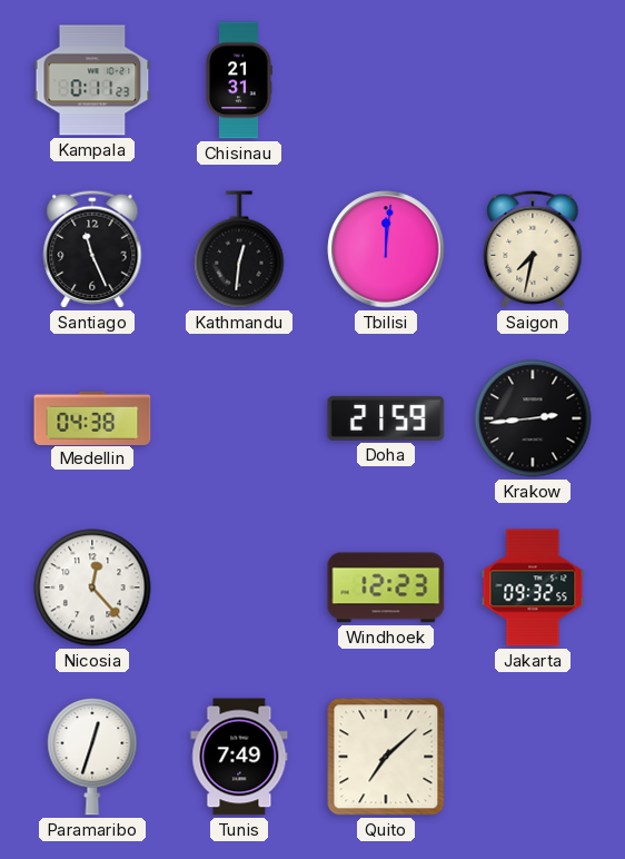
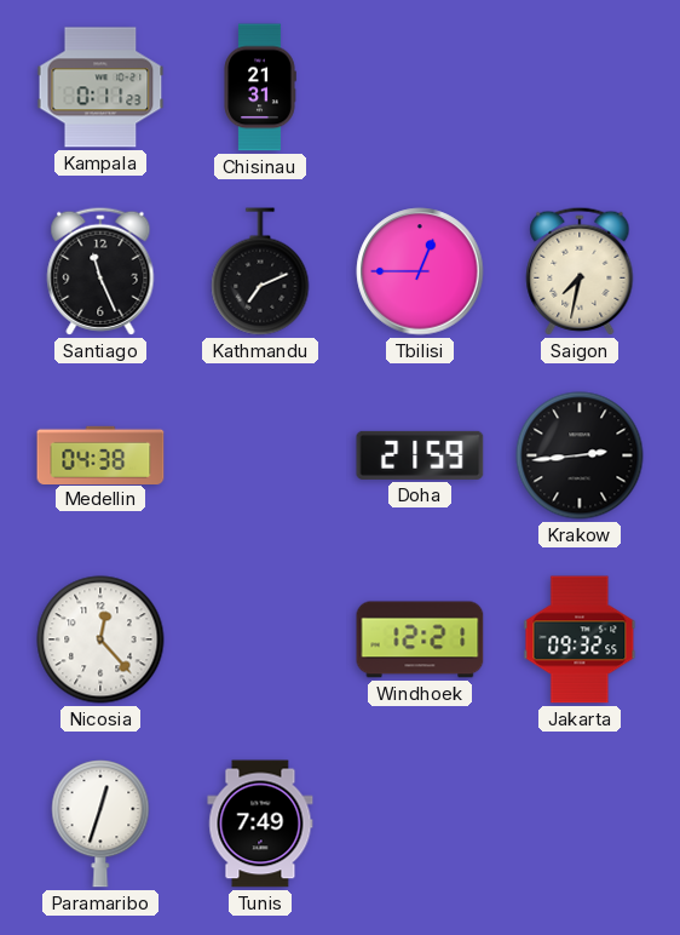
Kathmandu: 12:31 -> 7:11 (260, 271)
Tbilisi: 12:01 -> 12:45 (420, 271)
Windhoek: 12:23 -> 12:21 (420, 639)
Quito: 7:08 -> none (386, 757)
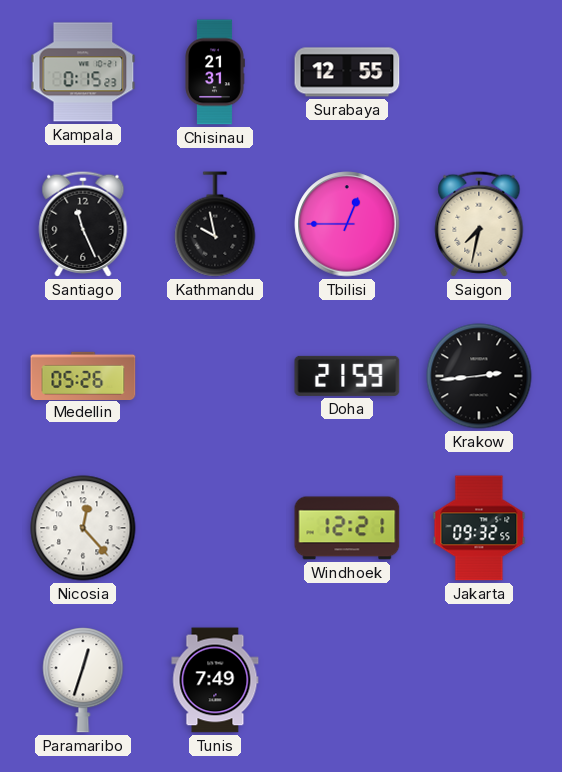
Kampala: 0:11 -> 0:15 (83, 72)
Surabaya: none -> 12:55 (347, 72)
Kathmandu: 7:11 -> 9:58 (215, 224)
Medellin: 04:38 -> 05:26 (83, 375)
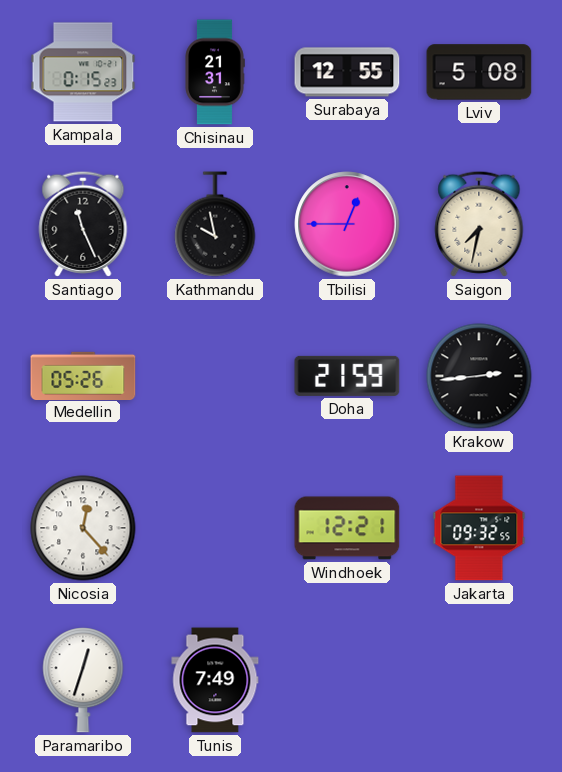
Lviv: none -> 5:08 (479, 72)
